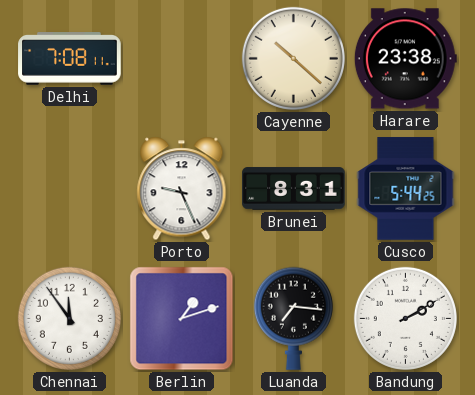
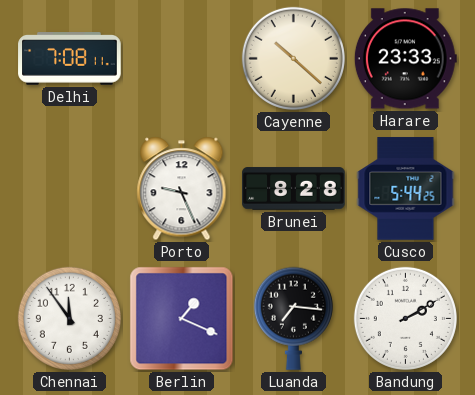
Harare: 23:38 -> 23:33 (405, 59)
Brunei: 8:31 -> 8:28 (294, 189)
Berlin: 1:12 -> 1:19 (182, 319)
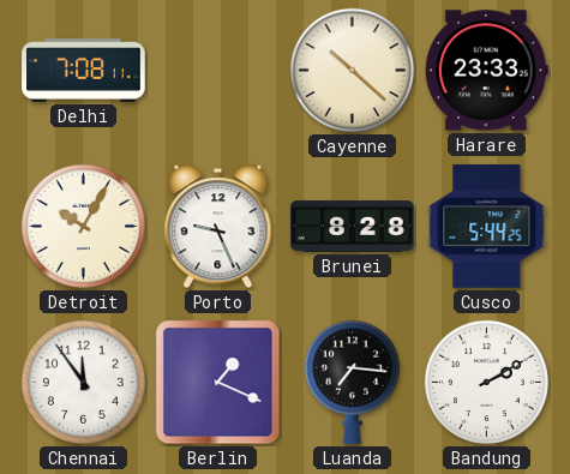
Detroit: none -> 10:05 (83, 226)
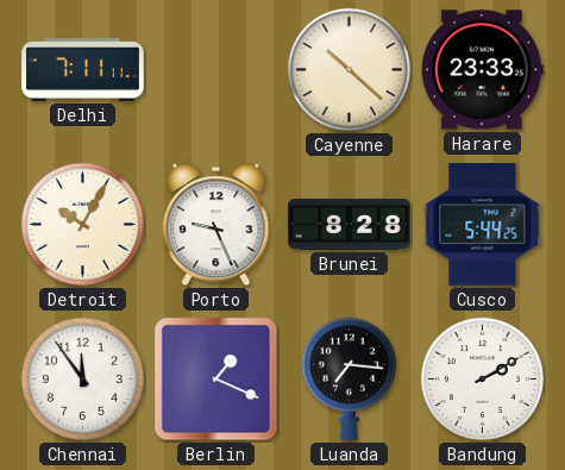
Delhi: 7:08 -> 7:11 (83, 70)
